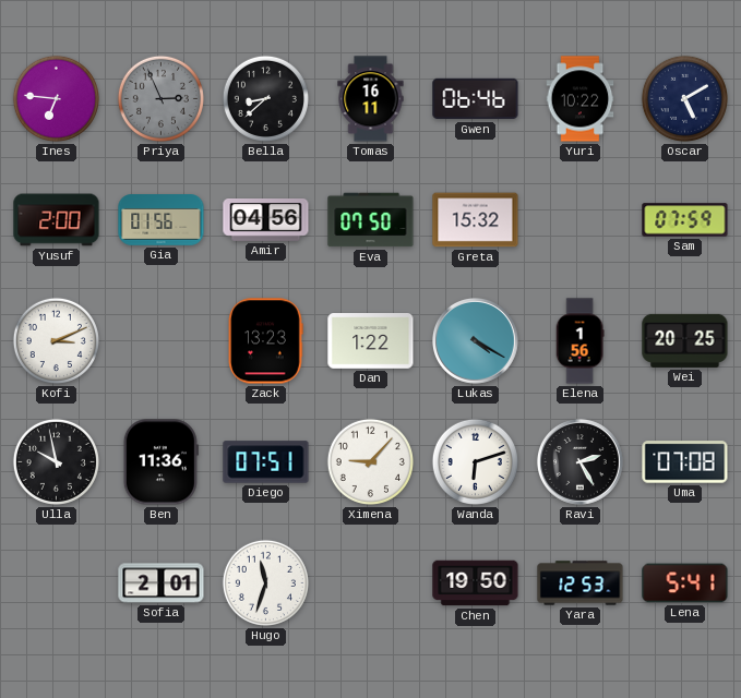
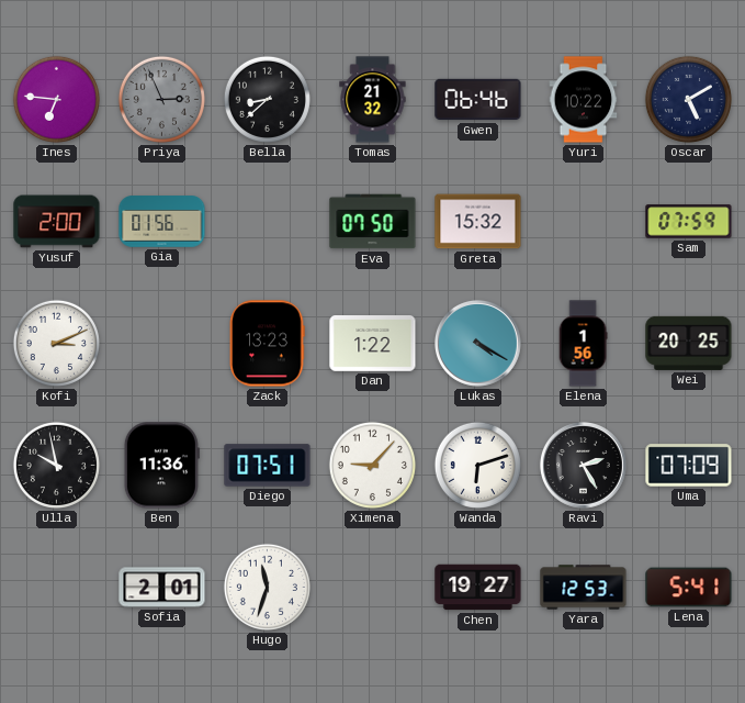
Tomas: 16:11 -> 21:32 (373, 100)
Amir: 04:56 -> none (266, 220)
Uma: 07:08 -> 07:09 (689, 466)
Chen: 19:50 -> 19:27 (478, 588)
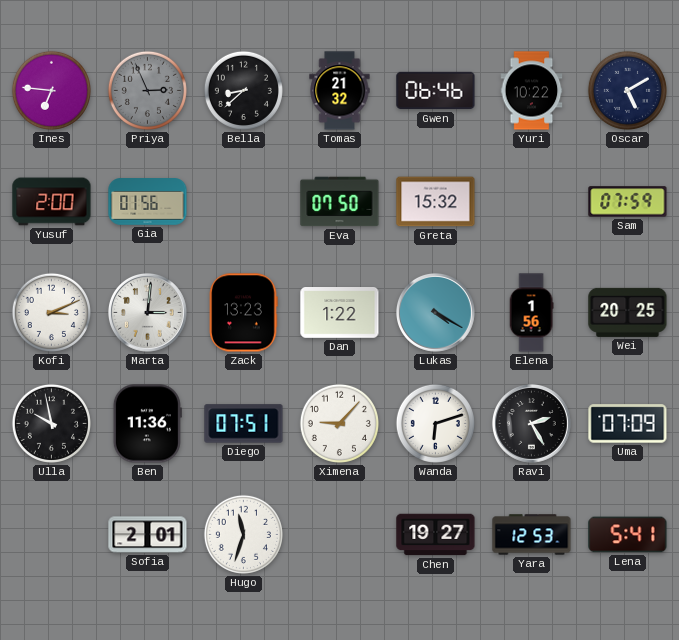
Marta: none -> 3:01 (148, 313)
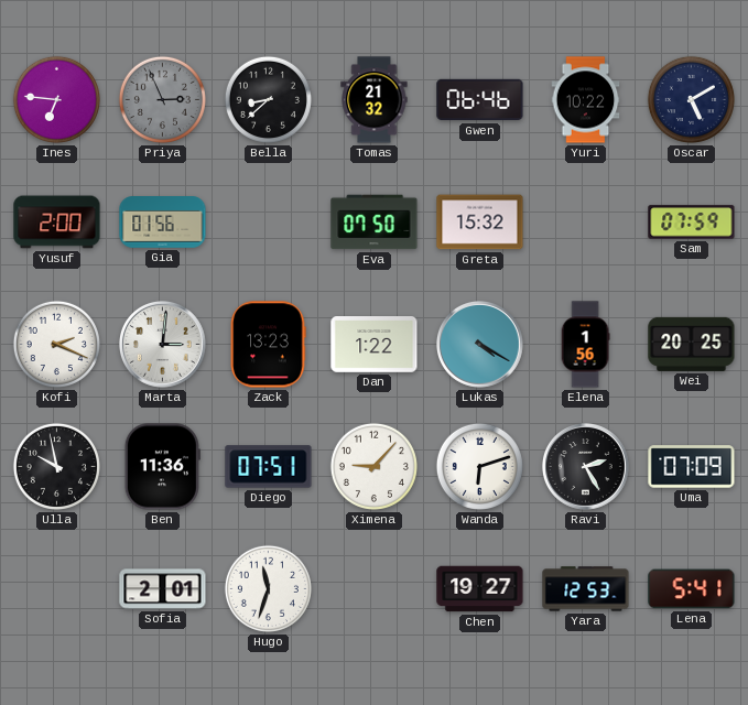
Kofi: 3:11 -> 2:19 (56, 344)
